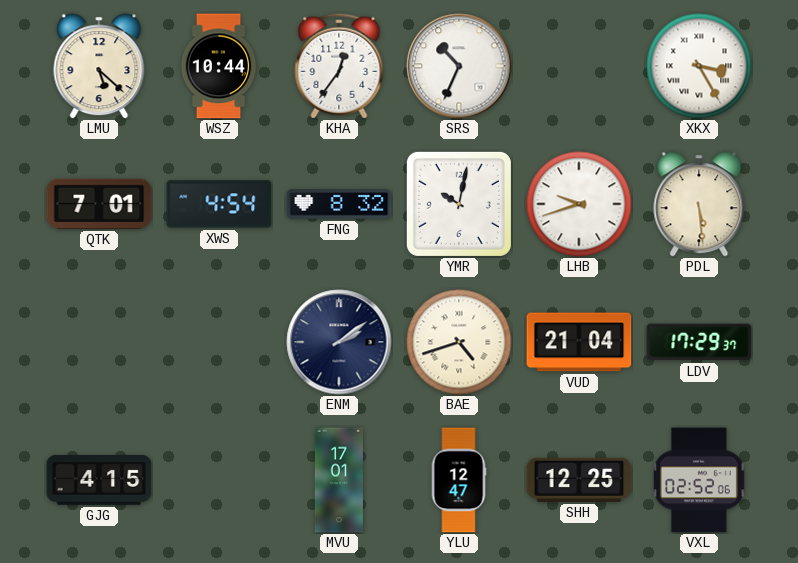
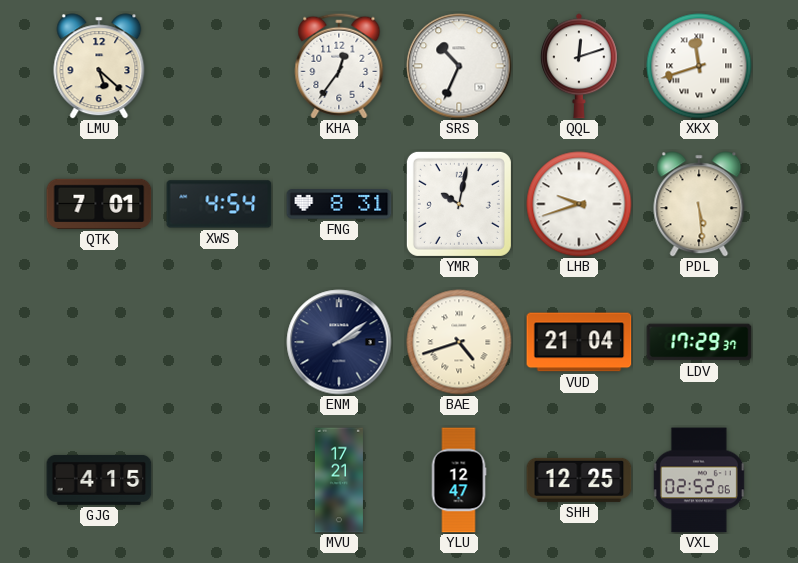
WSZ: 10:44 -> none (219, 66)
QQL: none -> 12:12 (579, 66)
XKX: 3:25 -> 11:42 (699, 66)
FNG: 8:32 -> 8:31 (339, 204)
MVU: 17:01 -> 17:21 (339, 480)
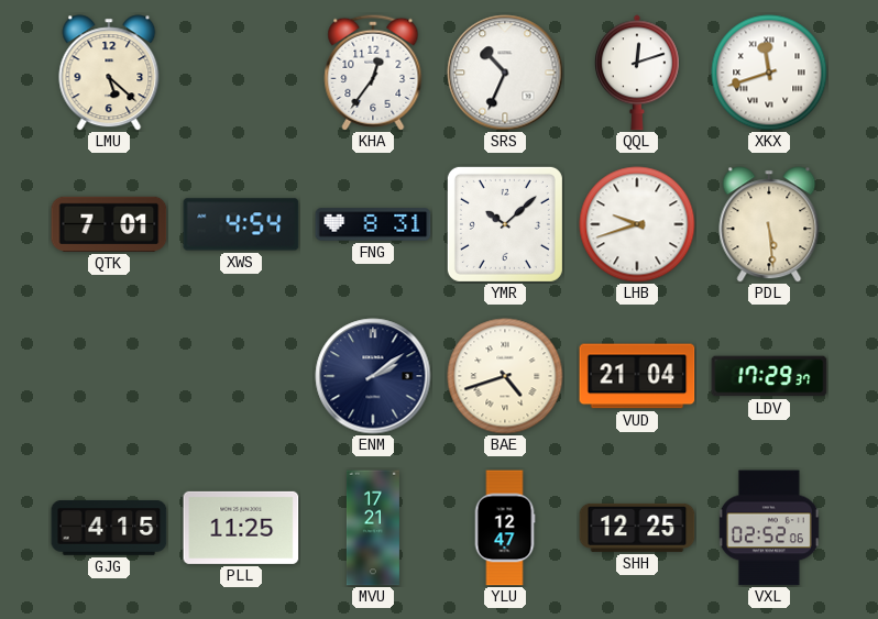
YMR: 10:02 -> 10:08 (505, 224)
PLL: none -> 11:25 (241, 528)
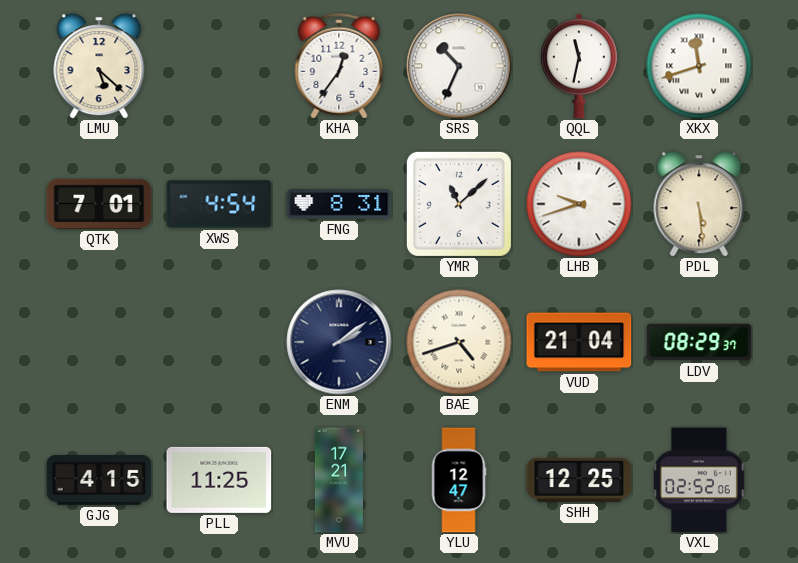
QQL: 12:12 -> 11:32 (579, 66)
YMR: 10:08 -> 11:08 (459, 204)
LDV: 17:29 -> 08:29 (699, 342)
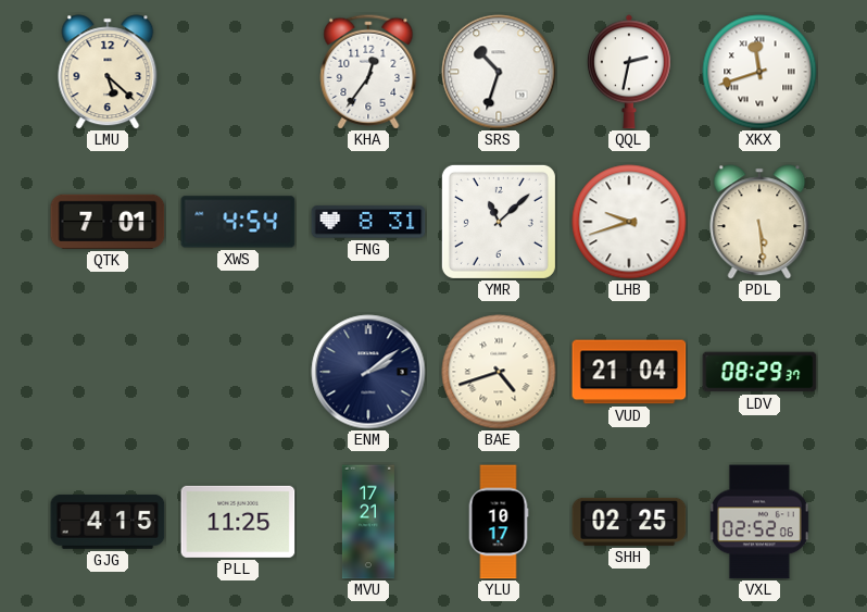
SRS: 10:34 -> 10:33 (499, 72)
QQL: 11:32 -> 2:32 (629, 72)
YLU: 12:47 -> 10:17 (499, 522)
SHH: 12:25 -> 02:25 (629, 522)
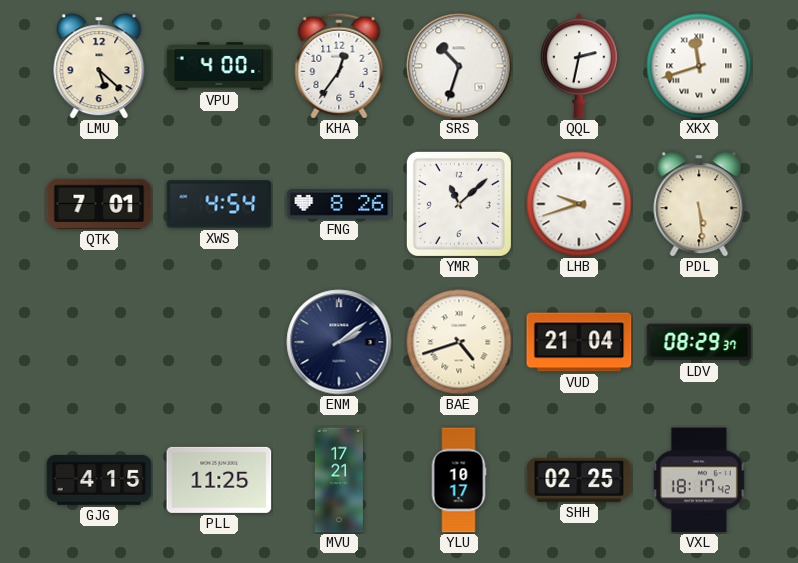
VPU: none -> 4:00 (219, 66)
FNG: 8:31 -> 8:26 (339, 204)
VXL: 02:52 -> 18:17 (699, 480)
